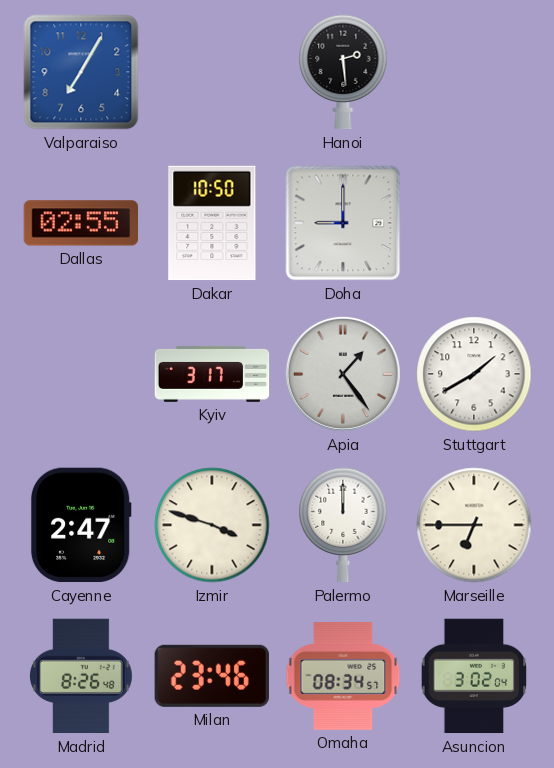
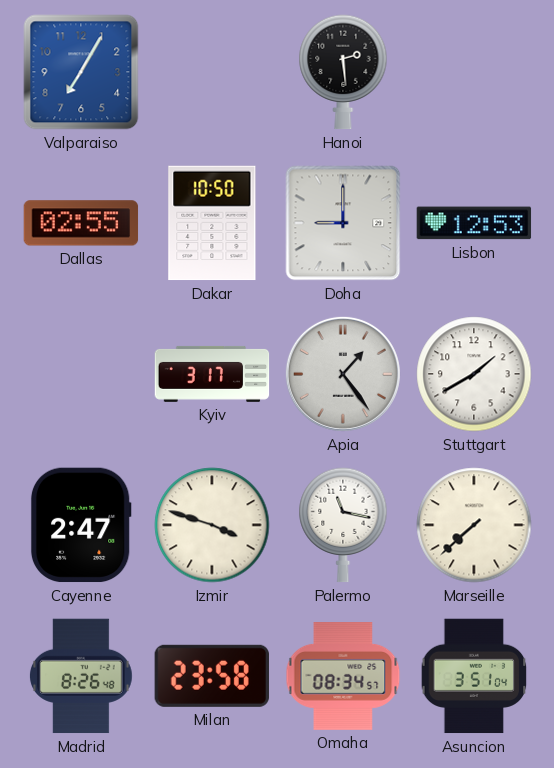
Lisbon: none -> 12:53 (474, 223)
Palermo: 12:00 -> 11:17 (343, 525)
Marseille: 6:45 -> 7:38 (474, 525)
Milan: 23:46 -> 23:58 (212, 676)
Asuncion: 3:02 -> 3:51 (474, 676)
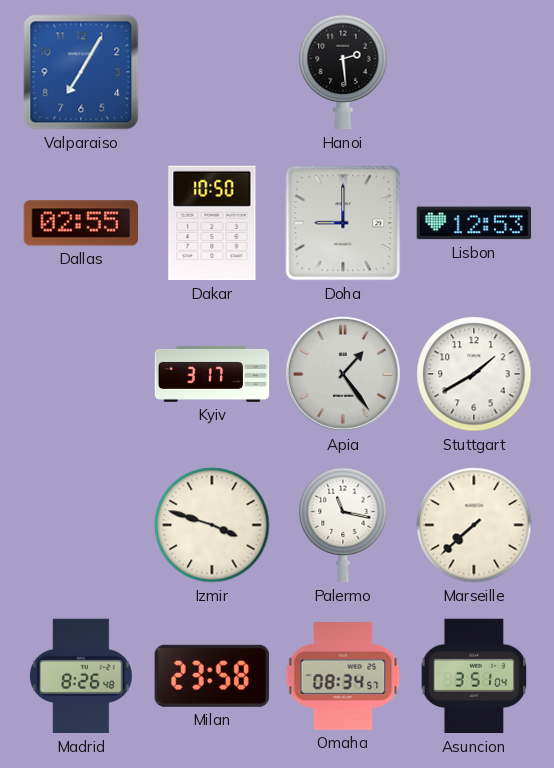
Cayenne: 2:47 -> none (81, 525)
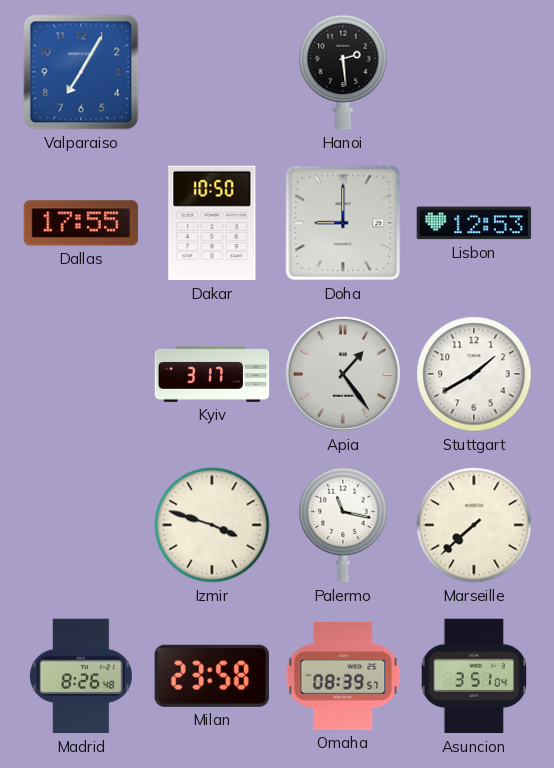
Dallas: 02:55 -> 17:55 (81, 223)
Omaha: 08:34 -> 08:39 (343, 677)
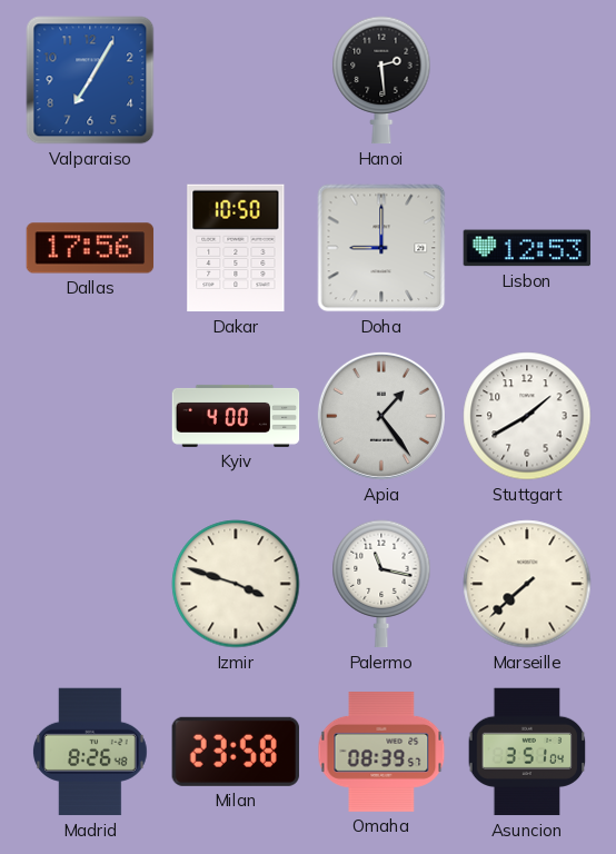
Dallas: 17:55 -> 17:56 (90, 248)
Kyiv: 3:17 -> 4:00 (236, 416)
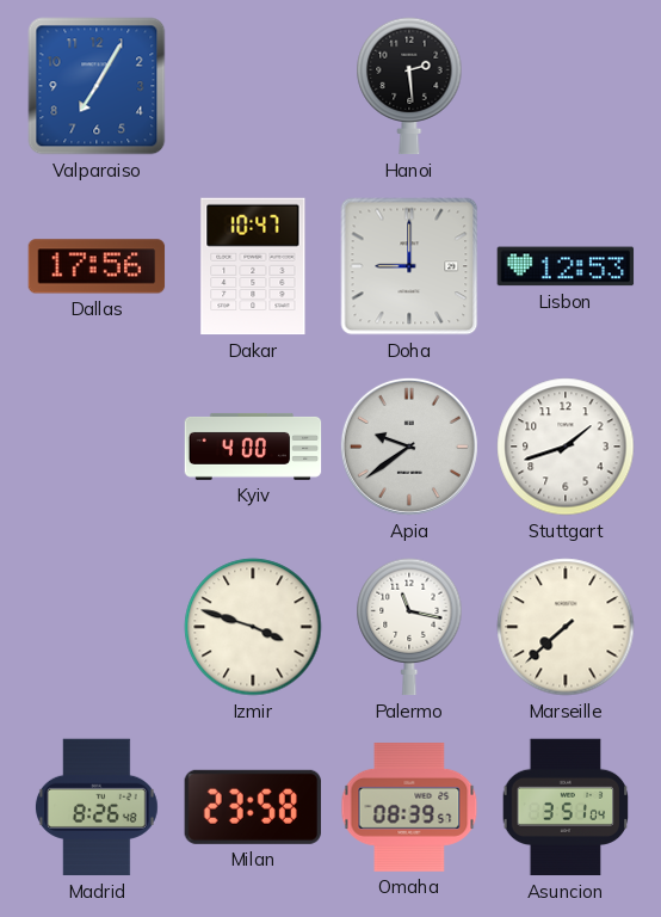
Dakar: 10:50 -> 10:47 (253, 266)
Apia: 1:24 -> 9:39 (409, 447)
Stuttgart: 1:40 -> 1:42 (566, 447)
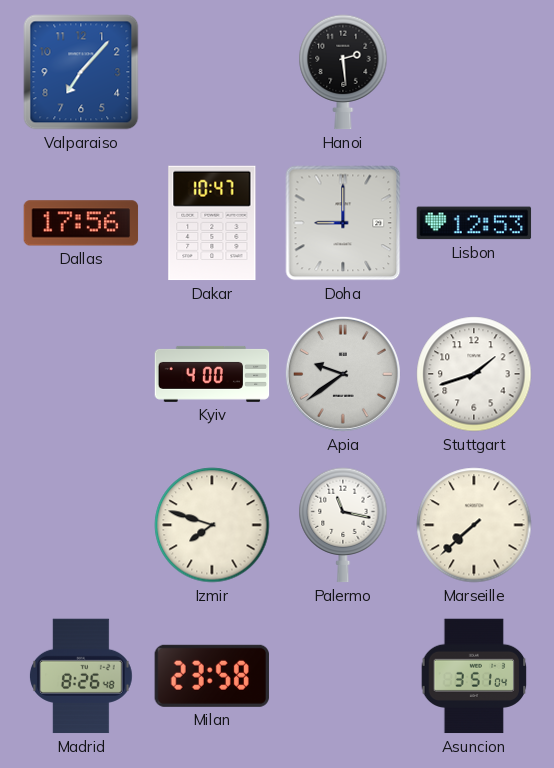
Valparaiso: 7:05 -> 7:07 (81, 72)
Izmir: 3:48 -> 7:48 (212, 525)
Omaha: 08:39 -> none (409, 808)
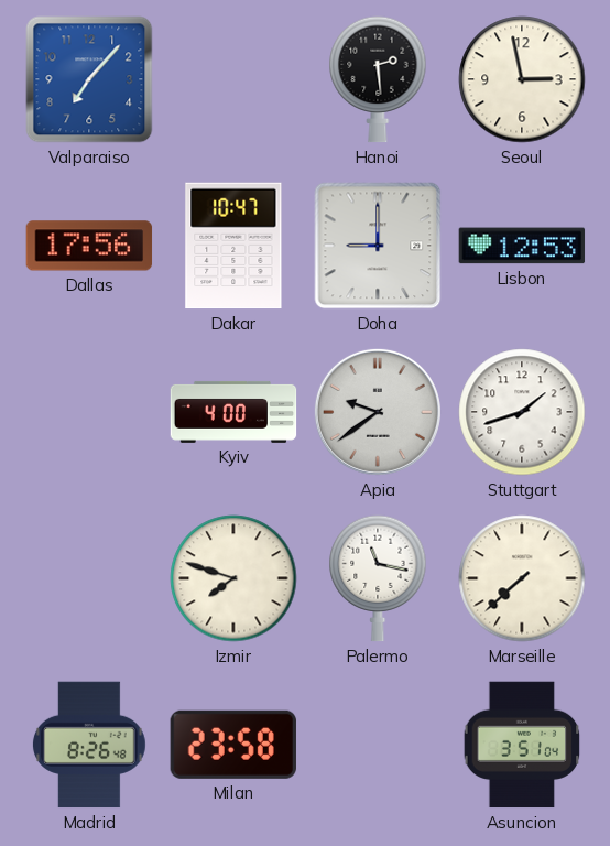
Seoul: none -> 2:58 (522, 79)
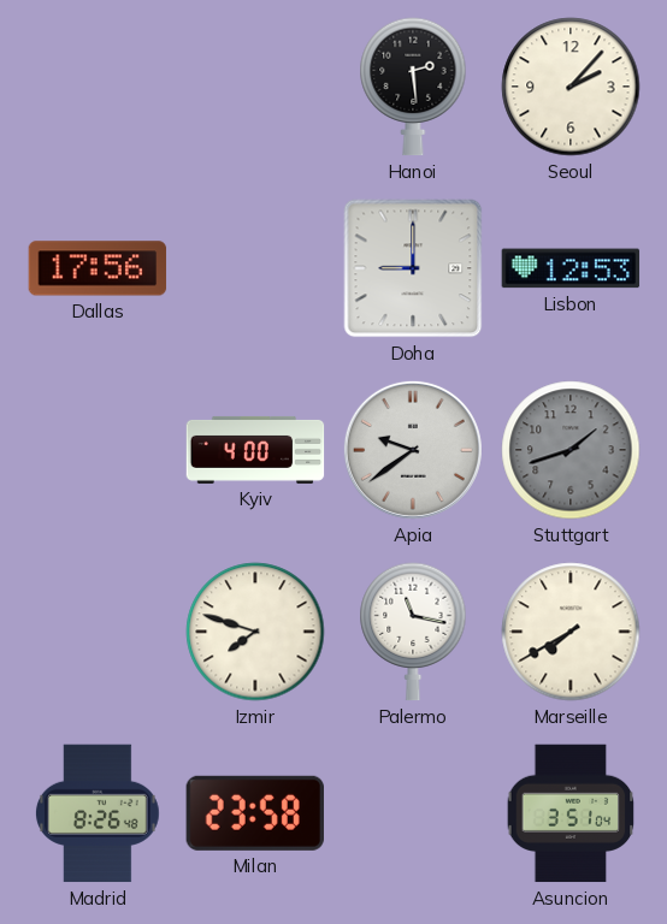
Valparaiso: 7:07 -> none (89, 79)
Seoul: 2:58 -> 2:07 (571, 87)
Dakar: 10:47 -> none (233, 246)
Stuttgart dial: white -> grey (571, 450)
Marseille: 7:38 -> 7:40 (571, 632)
